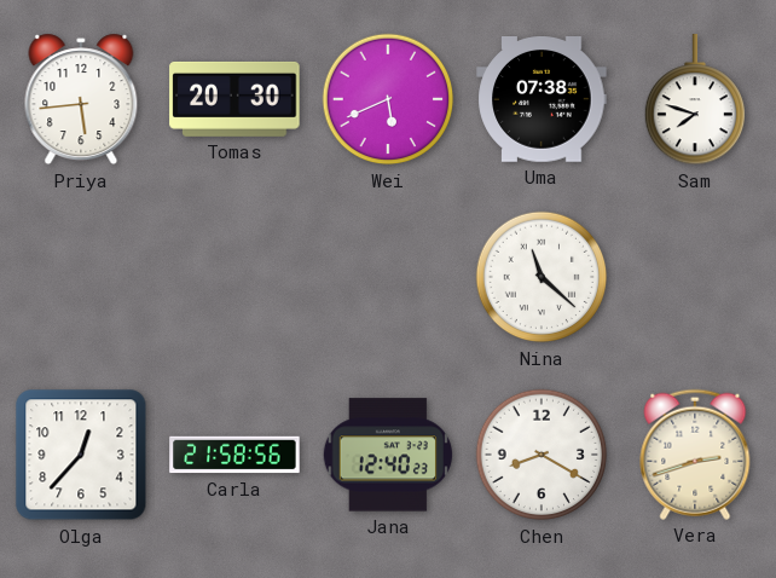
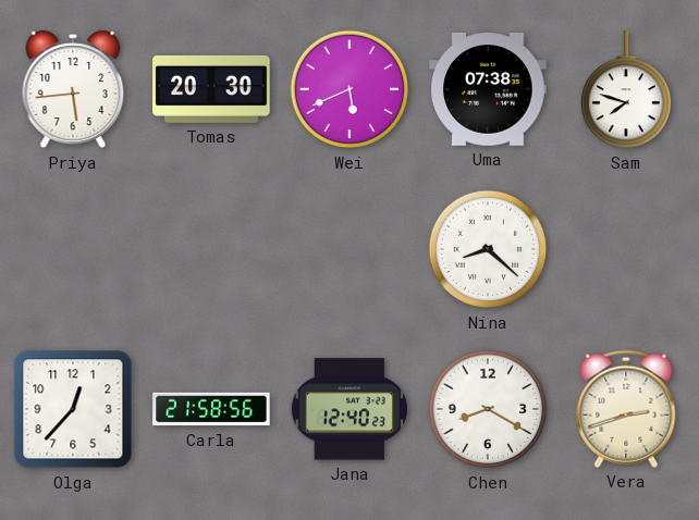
Nina: 11:22 -> 8:22 (488, 249)
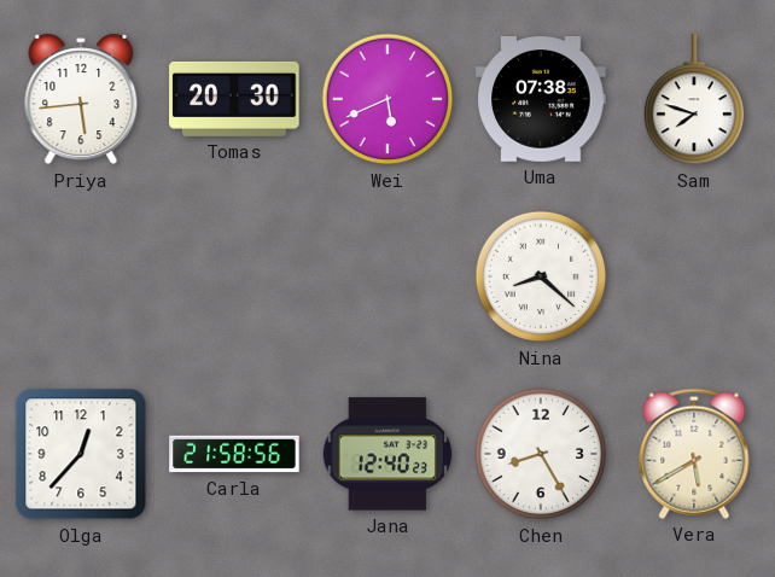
Chen: 8:20 -> 8:25 (541, 454)
Vera: 2:42 -> 5:40 (694, 454)
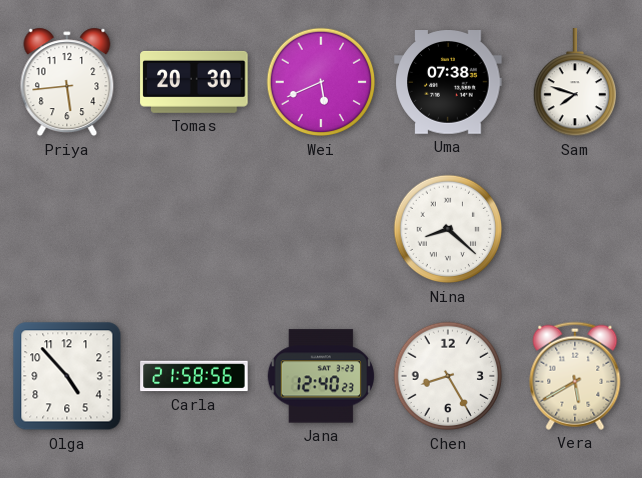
Olga: 12:37 -> 4:53 (67, 376)
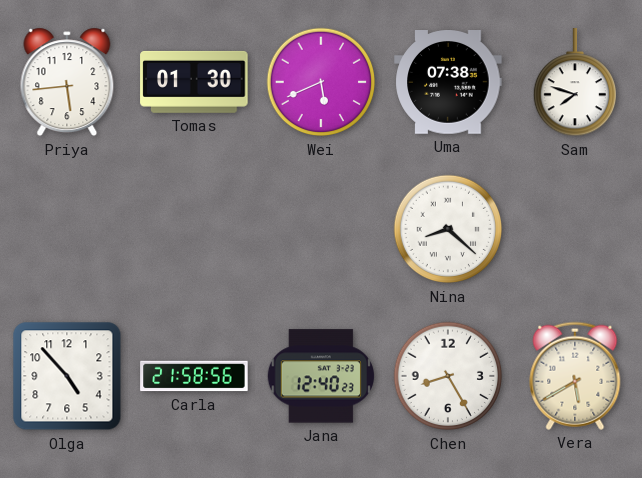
Tomas: 20:30 -> 01:30 (194, 82)
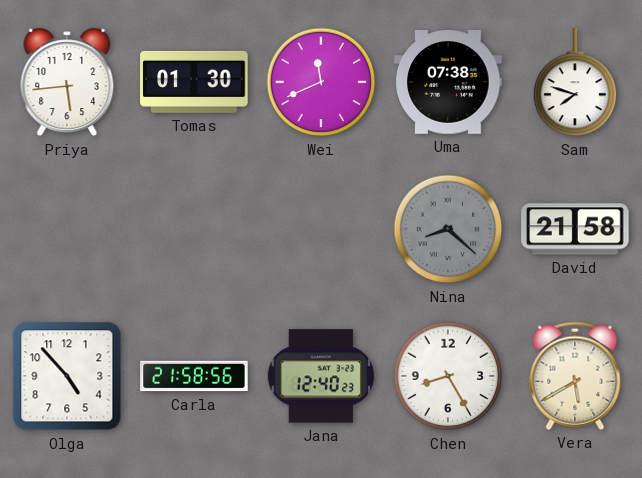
Wei: 5:41 -> 11:41 (321, 82)
Nina dial: white -> grey (448, 229)
David: none -> 21:58 (575, 229)
